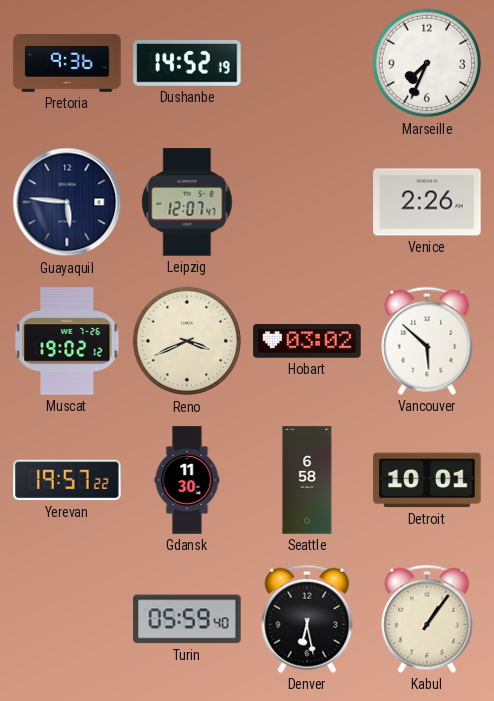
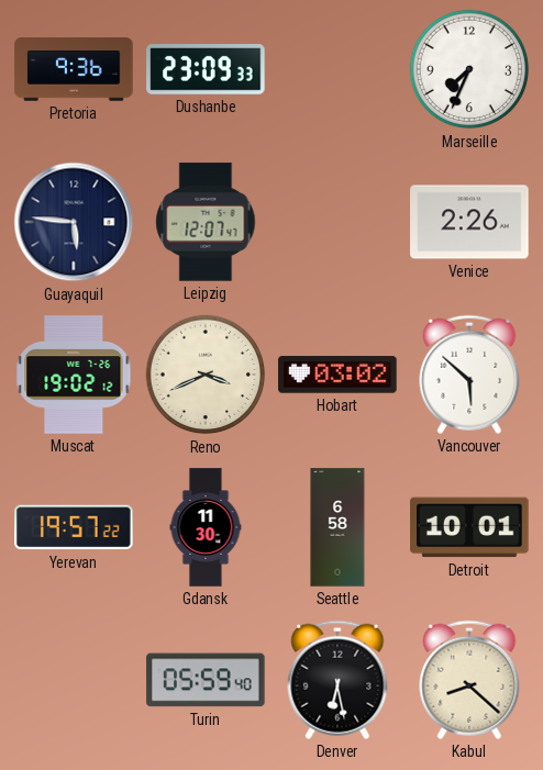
Dushanbe: 14:52 -> 23:09 (206, 70)
Kabul: 1:06 -> 8:22 (469, 680)
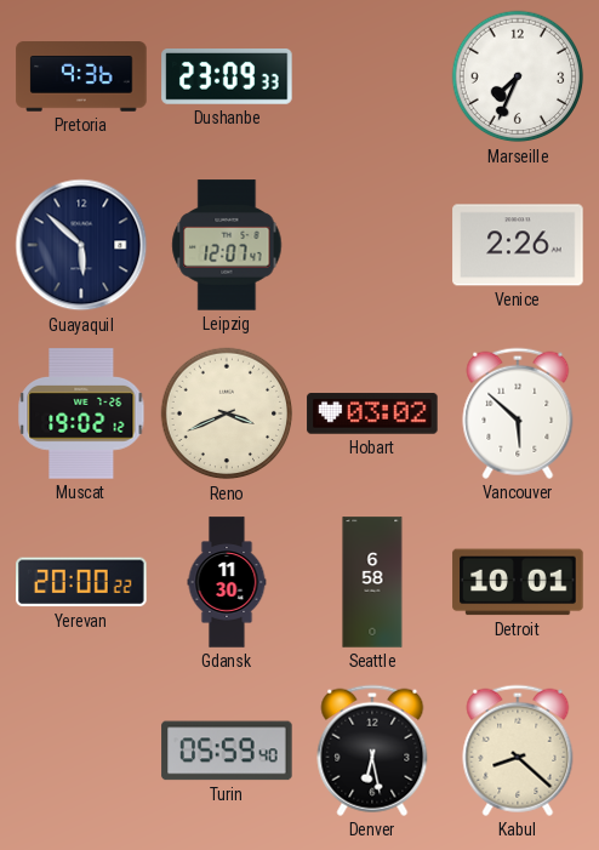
Guayaquil: 5:46 -> 5:52 (81, 245)
Yerevan: 19:57 -> 20:00 (81, 582)
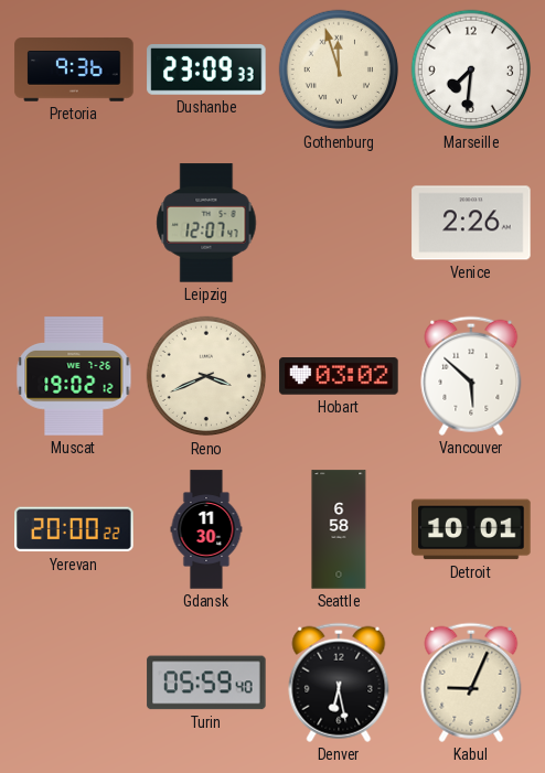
Gothenburg: none -> 11:57 (339, 69)
Marseille: 7:34 -> 7:31 (471, 69)
Guayaquil: 5:52 -> none (81, 245)
Kabul: 8:22 -> 9:04 (471, 683)
